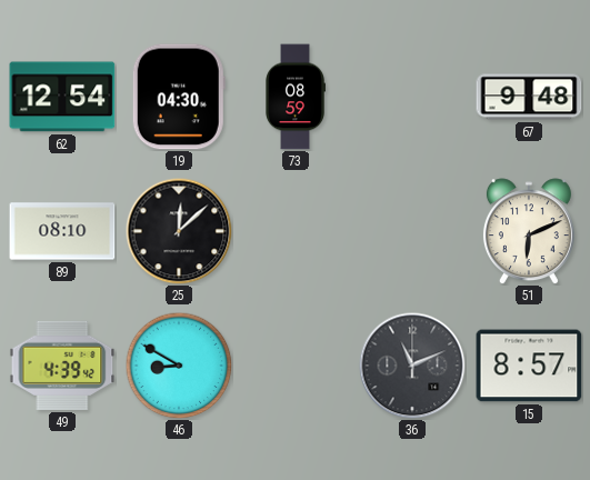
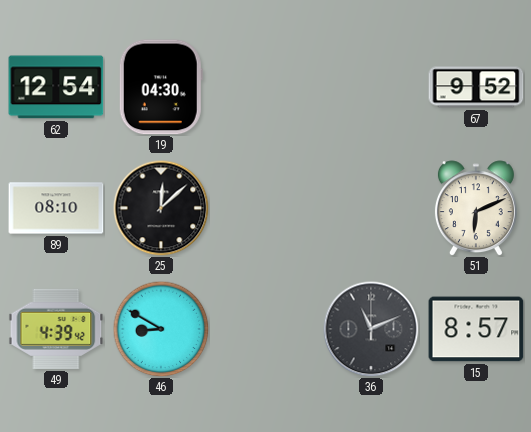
73: 08:59 -> none (296, 97)
67: 9:48 -> 9:52 (476, 87)
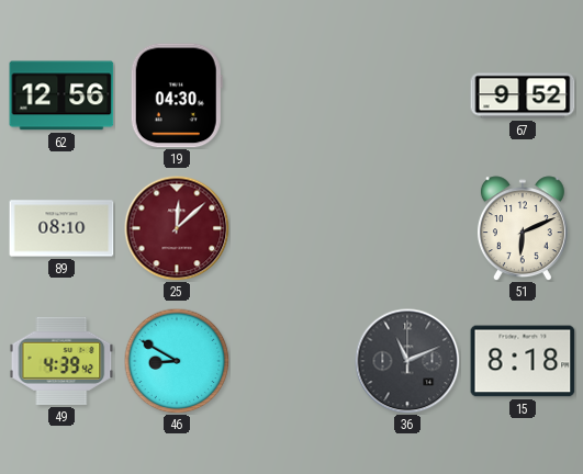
62: 12:54 -> 12:56 (61, 95)
25 dial: black -> burgundy (177, 228)
15: 8:57 -> 8:18 (523, 361)
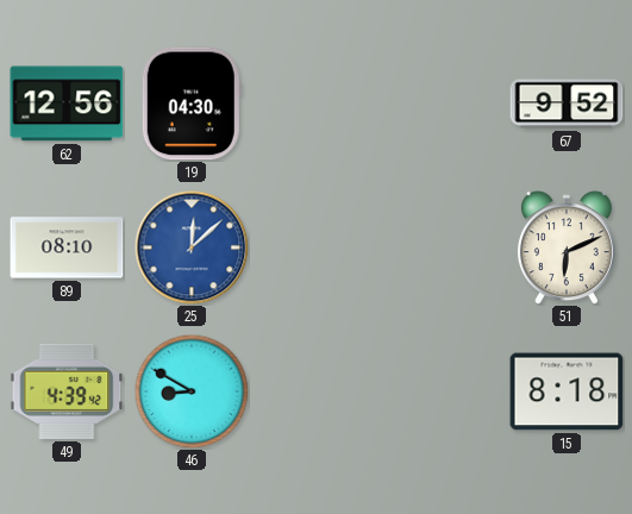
25 dial: burgundy -> blue (192, 247)
36: 11:11 -> none (407, 361)
